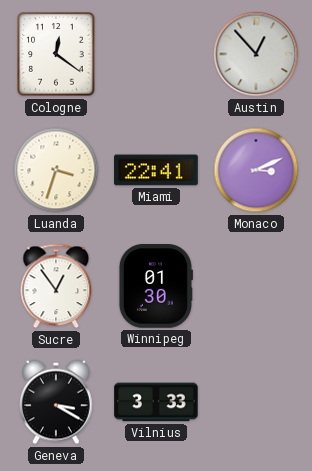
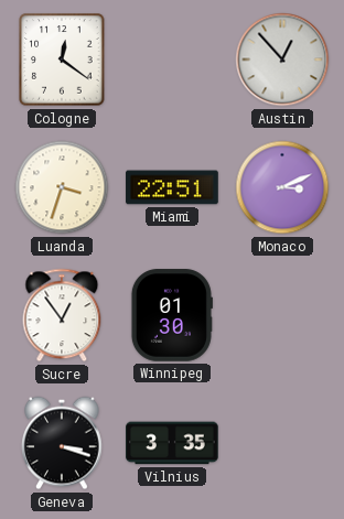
Miami: 22:41 -> 22:51 (172, 187)
Geneva: 3:20 -> 3:18 (62, 443)
Vilnius: 3:33 -> 3:35 (172, 443)
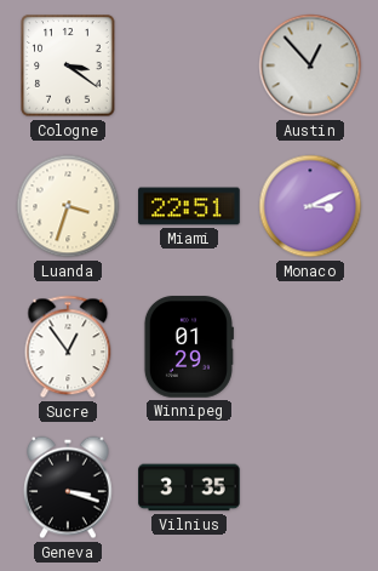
Cologne: 12:21 -> 3:21 (68, 65)
Winnipeg: 01:30 -> 01:29 (188, 347)
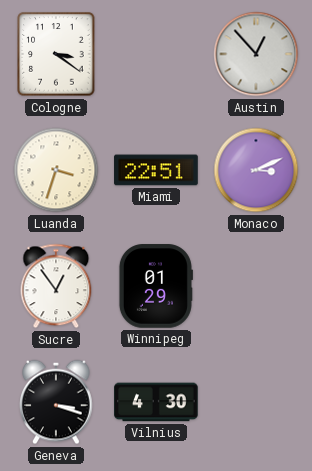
Vilnius: 3:35 -> 4:30 (156, 402)
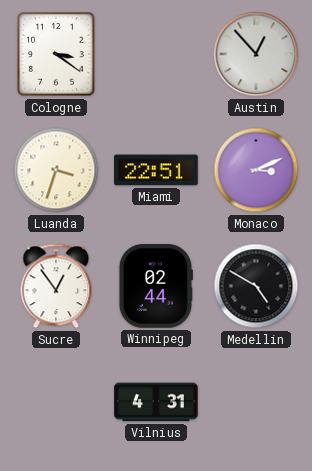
Winnipeg: 01:29 -> 02:44 (155, 286)
Medellin: none -> 4:50 (256, 286)
Geneva: 3:18 -> none (56, 402)
Vilnius: 4:30 -> 4:31 (156, 402)
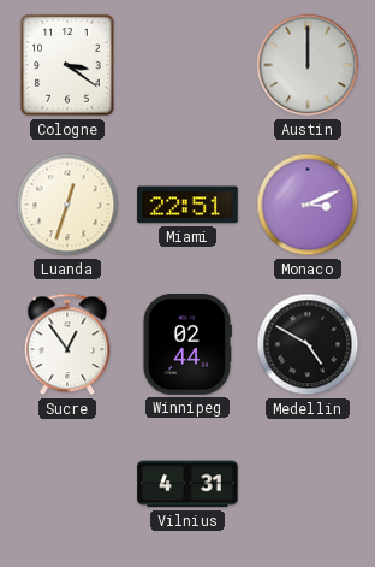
Austin: 12:53 -> 12:00 (308, 65)
Luanda: 3:33 -> 12:33 (67, 205)
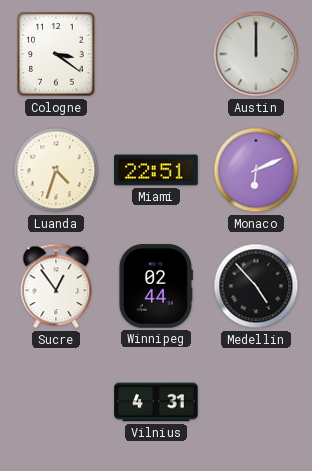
Luanda: 12:33 -> 4:33 (56, 170)
Monaco: 3:11 -> 6:11 (256, 170)
Medellin: 4:50 -> 4:53 (256, 286)
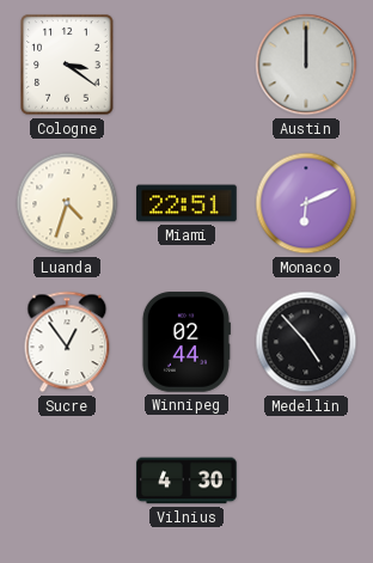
Vilnius: 4:31 -> 4:30 (186, 481)
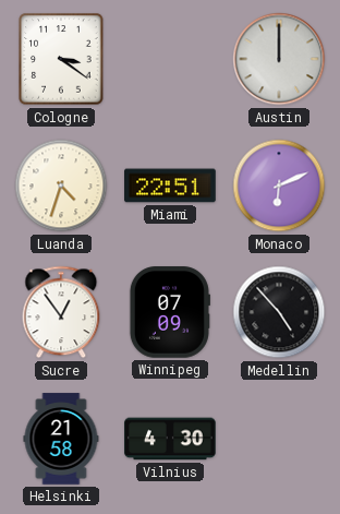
Winnipeg: 02:44 -> 07:09 (169, 312)
Helsinki: none -> 21:58 (61, 439)
